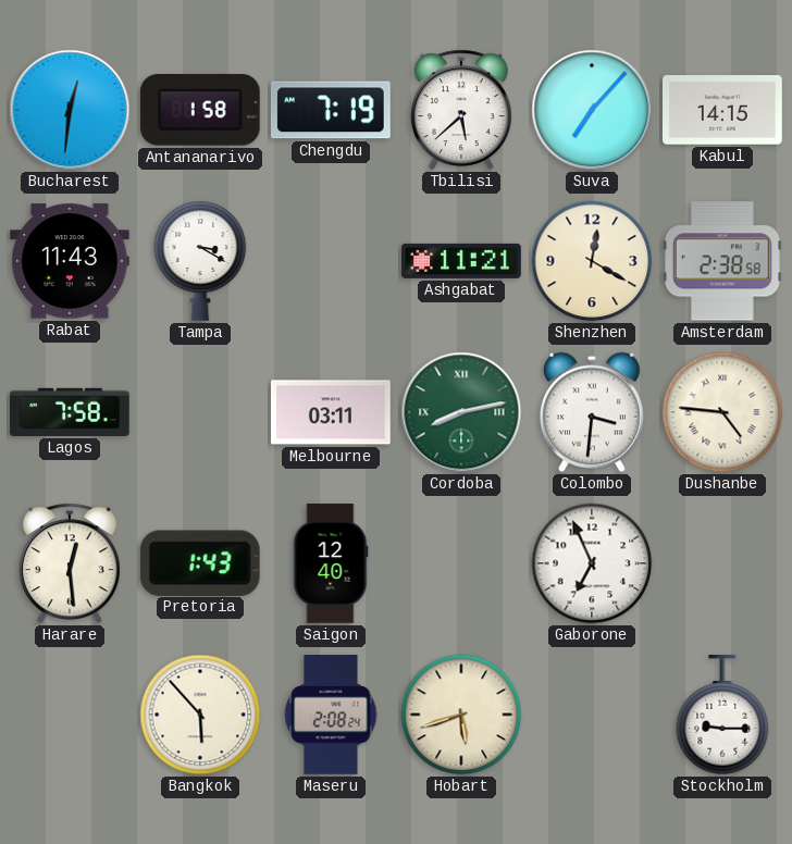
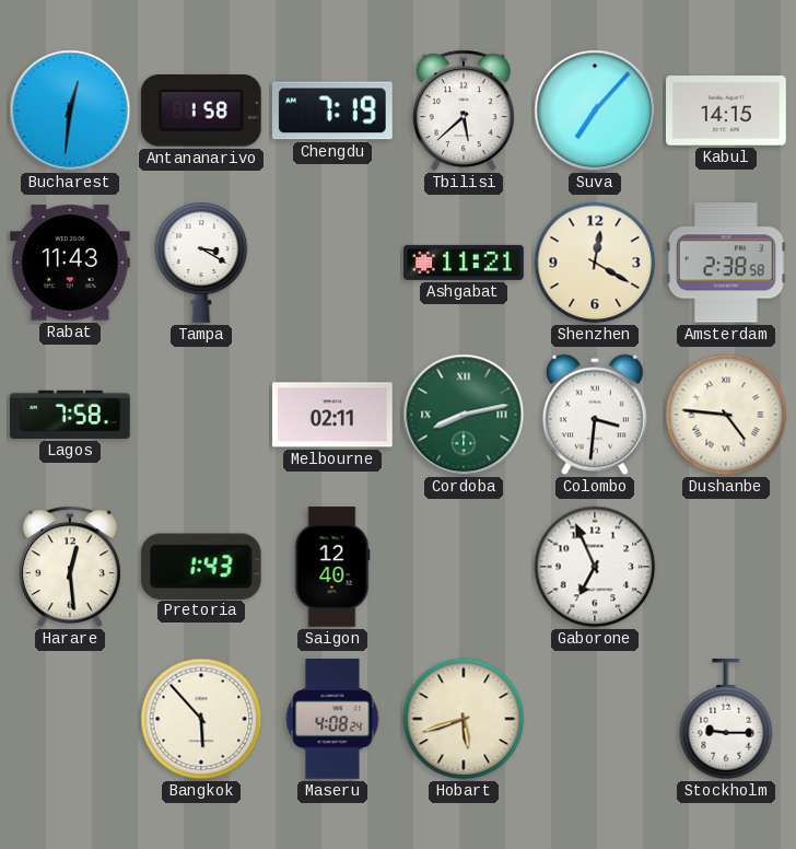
Melbourne: 03:11 -> 02:11 (333, 415)
Maseru: 2:08 -> 4:08 (332, 719)
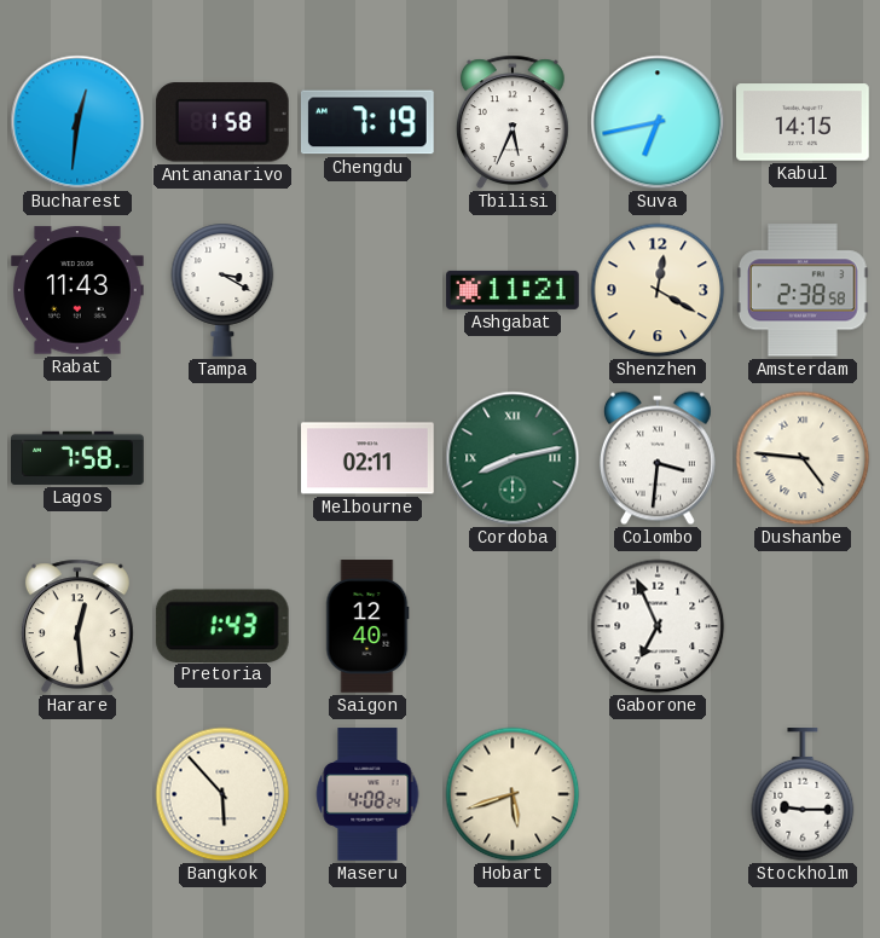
Tbilisi: 5:38 -> 5:34 (513, 122)
Suva: 7:07 -> 6:43 (658, 122)
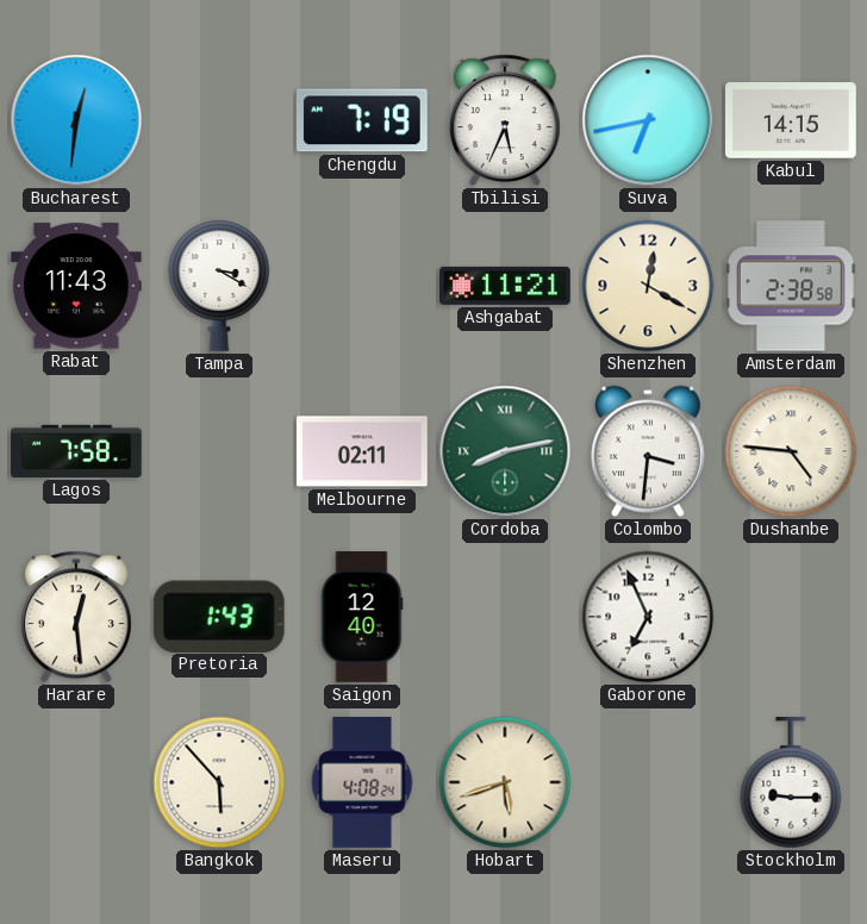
Antananarivo: 1:58 -> none (222, 122)
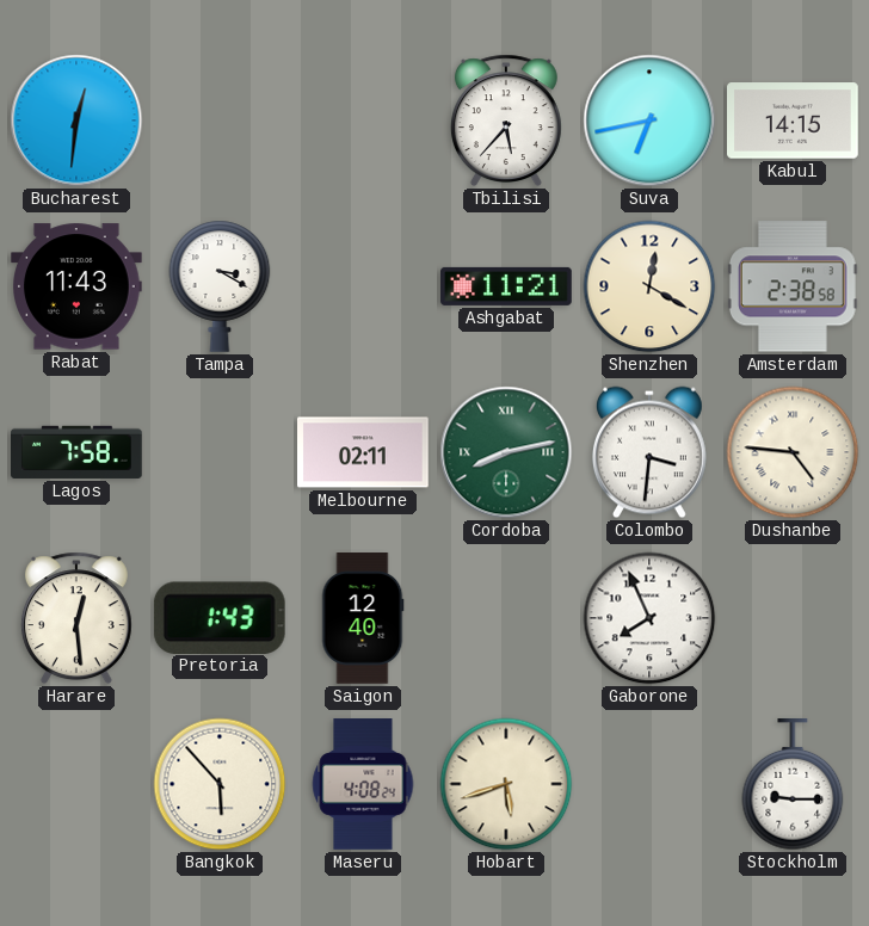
Chengdu: 7:19 -> none (362, 120)
Tbilisi: 5:34 -> 5:37 (506, 121)
Gaborone: 6:56 -> 7:56 (649, 618)
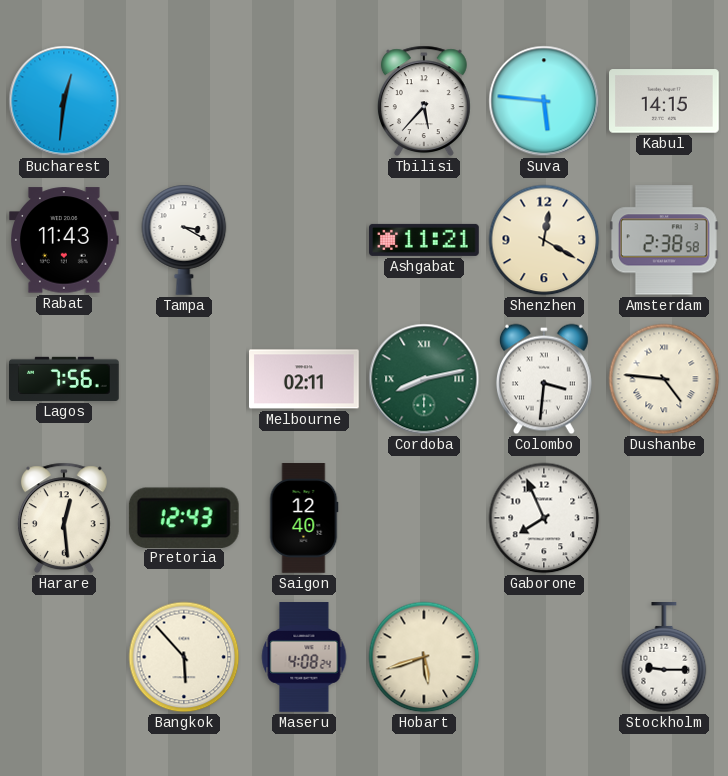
Suva: 6:43 -> 5:46 (544, 101)
Lagos: 7:58 -> 7:56 (64, 379)
Pretoria: 1:43 -> 12:43 (184, 517)
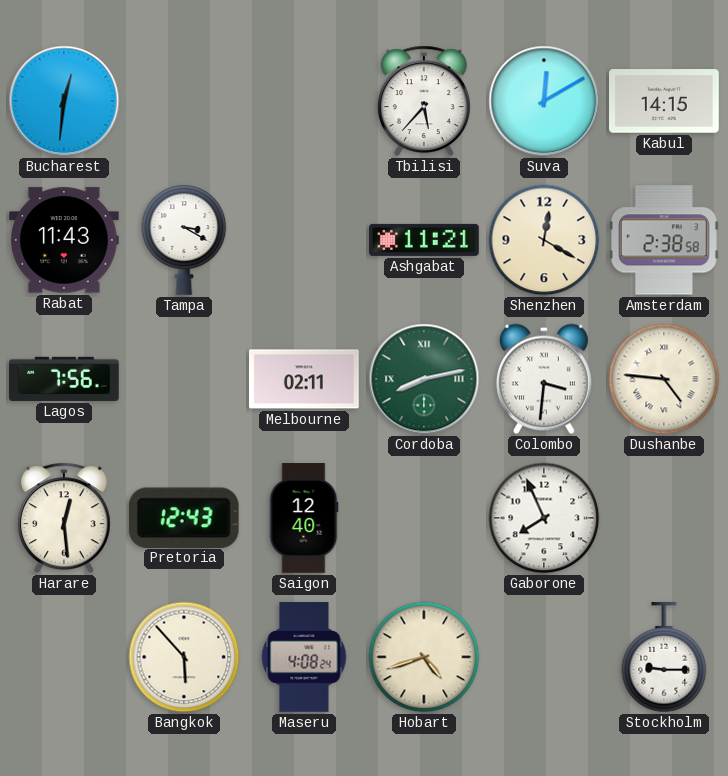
Suva: 5:46 -> 12:10 (544, 101)
Hobart: 5:42 -> 4:42 (424, 657)
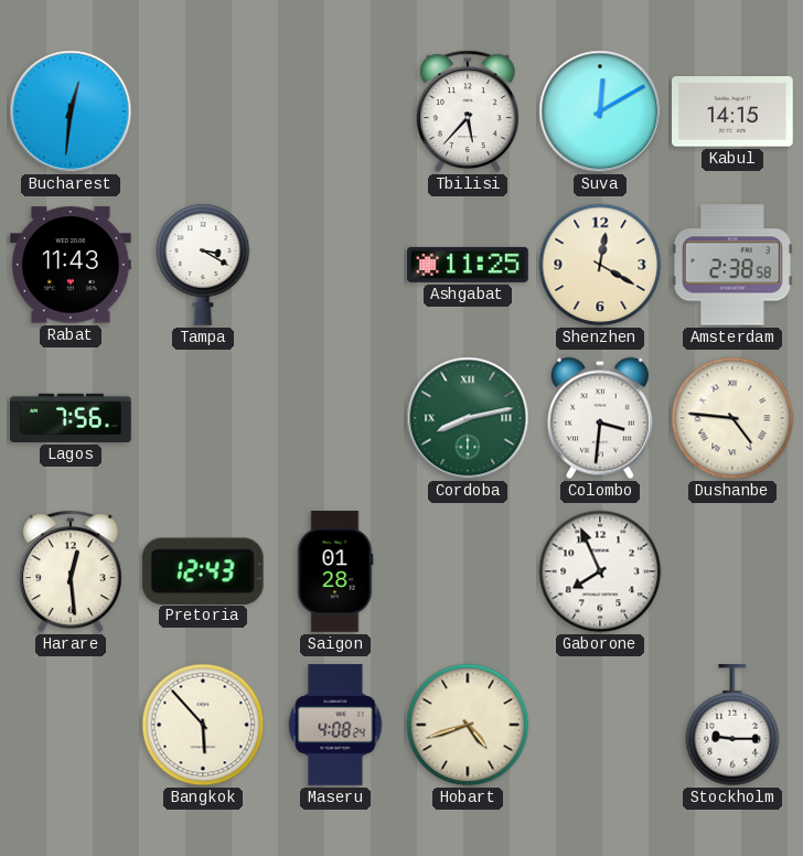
Ashgabat: 11:21 -> 11:25 (468, 265)
Melbourne: 02:11 -> none (305, 379)
Saigon: 12:40 -> 01:28 (335, 571)
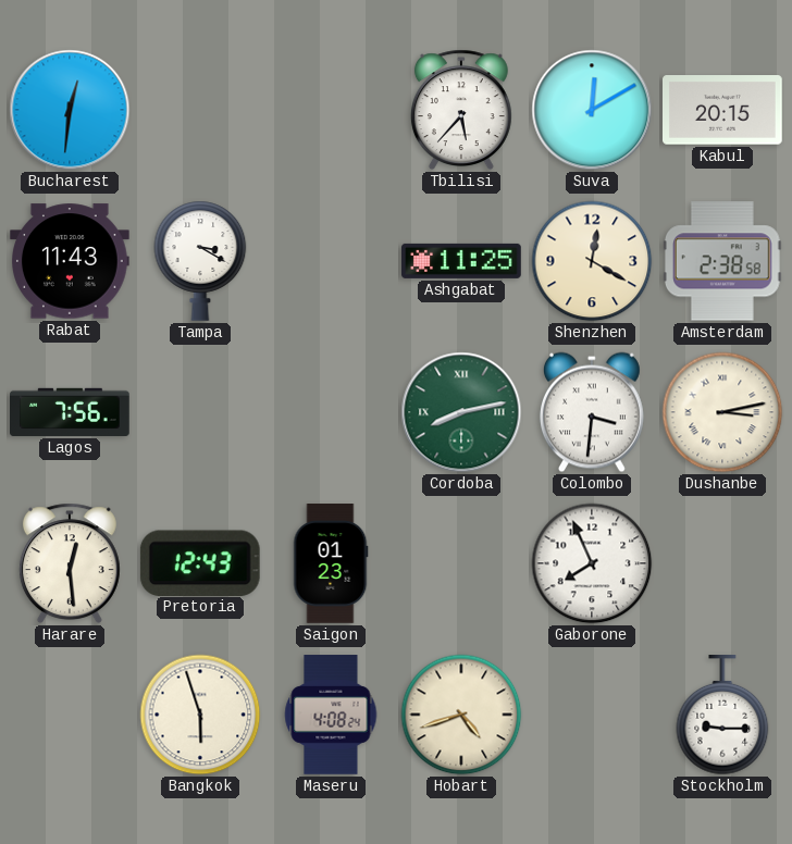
Kabul: 14:15 -> 20:15 (723, 110)
Dushanbe: 4:46 -> 3:13 (722, 412)
Saigon: 01:28 -> 01:23 (331, 563)
Bangkok: 5:53 -> 5:57 (200, 715)
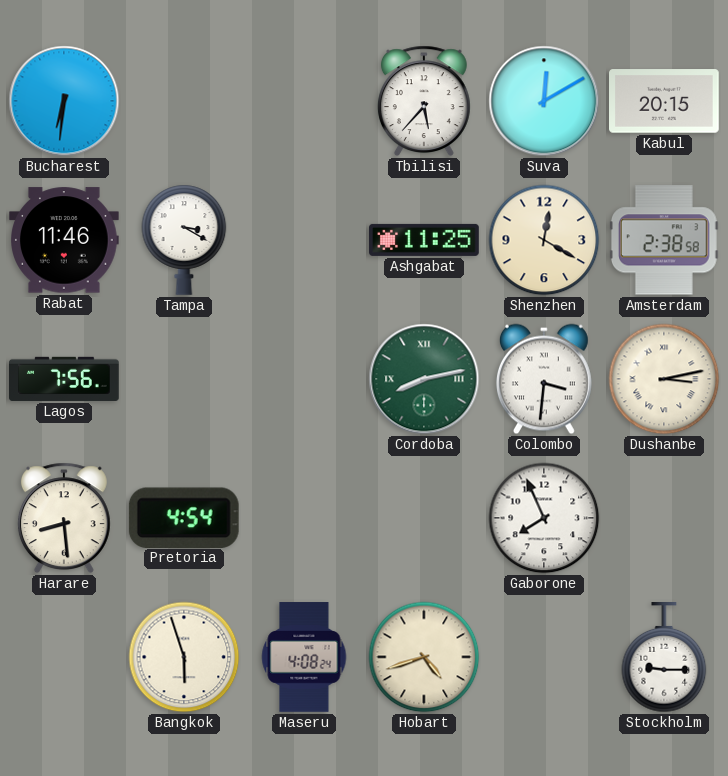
Bucharest: 12:31 -> 6:31 (64, 101)
Rabat: 11:43 -> 11:46 (65, 240)
Harare: 12:29 -> 8:29 (64, 518)
Pretoria: 12:43 -> 4:54 (184, 517)
Saigon: 01:23 -> none (331, 563)
